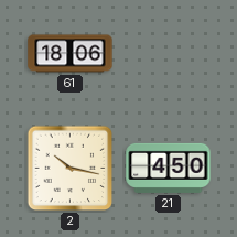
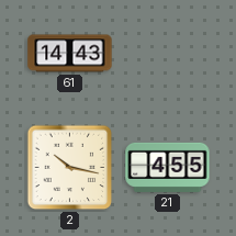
61: 18:06 -> 14:43 (70, 54)
21: 4:50 -> 4:55 (168, 167)
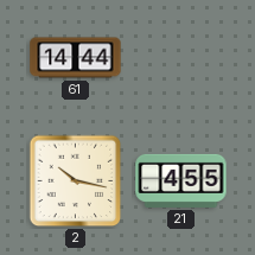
61: 14:43 -> 14:44 (76, 58)
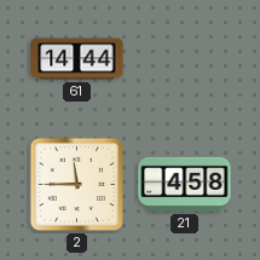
2: 10:17 -> 11:45 (77, 185)
21: 4:55 -> 4:58 (185, 184)
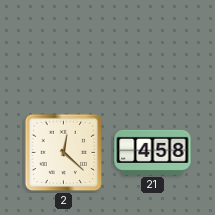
61: 14:44 -> none (77, 59)
2: 11:45 -> 12:22 (64, 153)
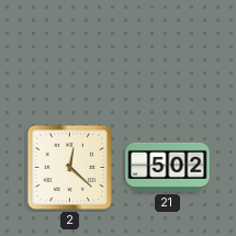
21: 4:58 -> 5:02 (168, 167)
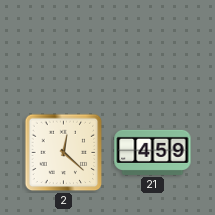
21: 5:02 -> 4:59 (153, 152)
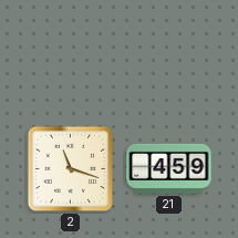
2: 12:22 -> 11:18 (71, 169)
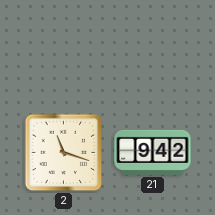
21: 4:59 -> 9:42 (153, 152)
